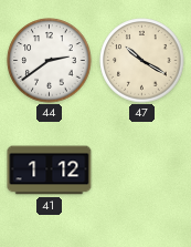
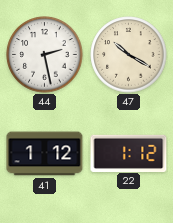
44: 2:39 -> 2:28 (45, 55)
22: none -> 1:12 (129, 153)
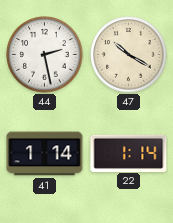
41: 1:12 -> 1:14 (45, 154)
22: 1:12 -> 1:14 (129, 153)
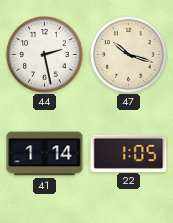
47: 10:20 -> 10:18 (129, 55)
22: 1:14 -> 1:05 (129, 153)
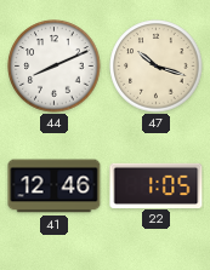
44: 2:28 -> 8:11 (55, 67)
41: 1:14 -> 12:46 (55, 186)
